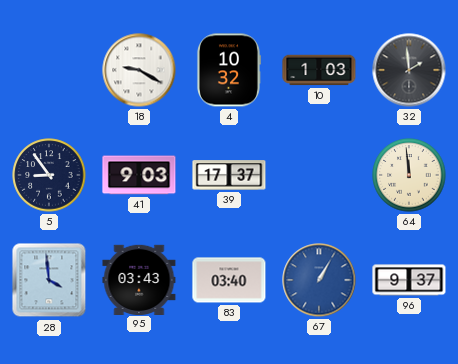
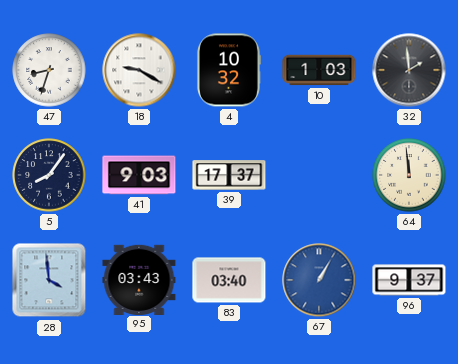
47: none -> 8:33 (49, 70)
5: 8:54 -> 8:06 (49, 175)
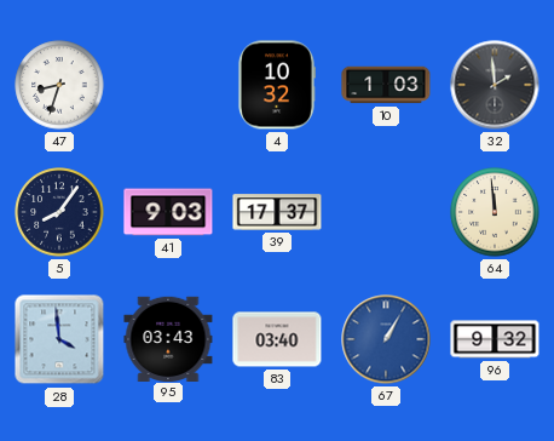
18: 9:20 -> none (139, 70)
96: 9:37 -> 9:32 (495, 339)
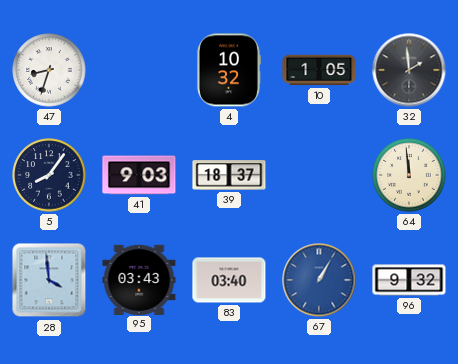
10: 1:03 -> 1:05 (319, 70)
39: 17:37 -> 18:37 (229, 175)
